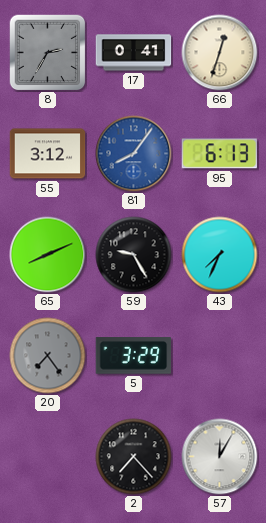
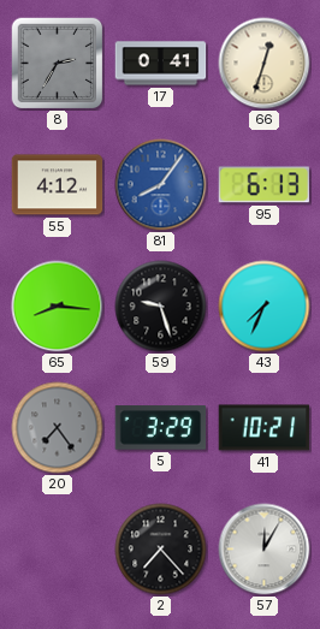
55: 3:12 -> 4:12 (58, 185)
65: 8:11 -> 8:16 (58, 307)
59: 9:25 -> 9:27 (161, 307)
41: none -> 10:21 (265, 428)
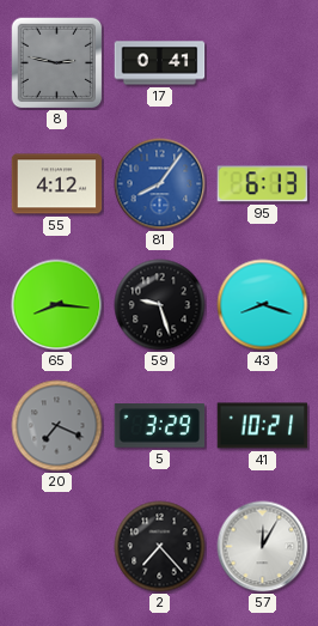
8: 2:35 -> 2:47 (56, 62)
66: 12:33 -> none (265, 64)
43: 7:34 -> 8:18 (263, 305)
20: 7:24 -> 7:19 (57, 426)
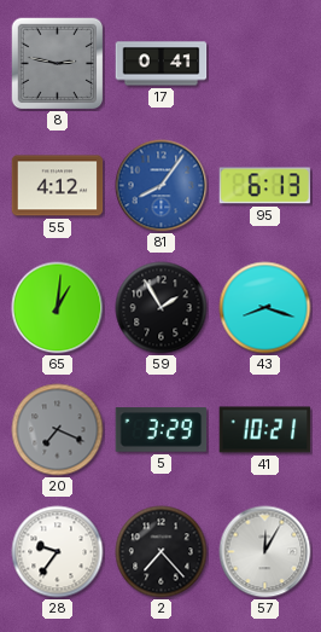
65: 8:16 -> 1:01 (58, 308)
59: 9:27 -> 1:55 (162, 308)
28: none -> 9:36 (58, 552)
